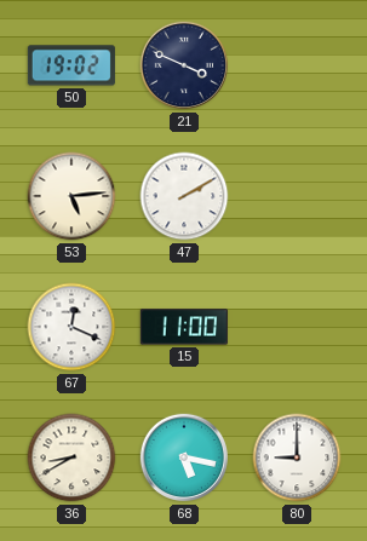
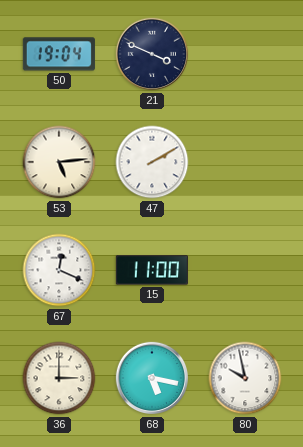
50: 19:02 -> 19:04 (59, 54)
36: 8:40 -> 3:00 (59, 378)
80: 9:00 -> 9:58 (245, 378)
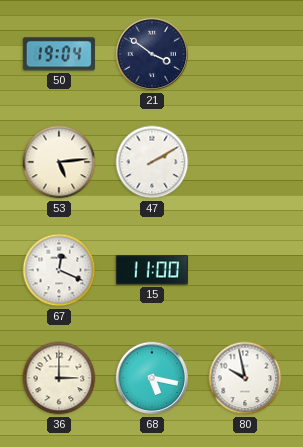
21: 3:49 -> 3:51 (152, 54)
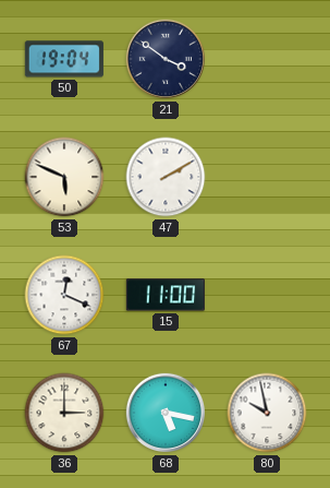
53: 5:14 -> 5:49 (64, 177)
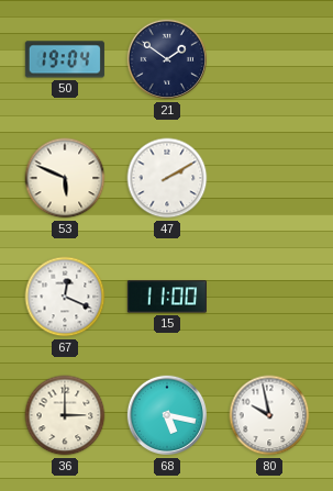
21: 3:51 -> 1:51 (167, 59)
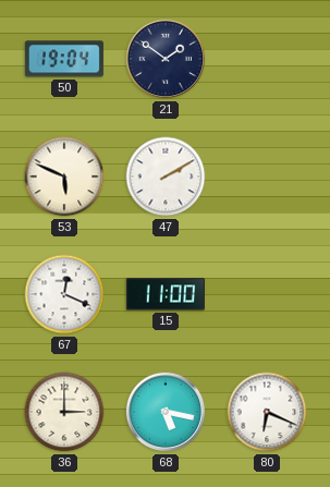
80: 9:58 -> 6:19 (267, 412)
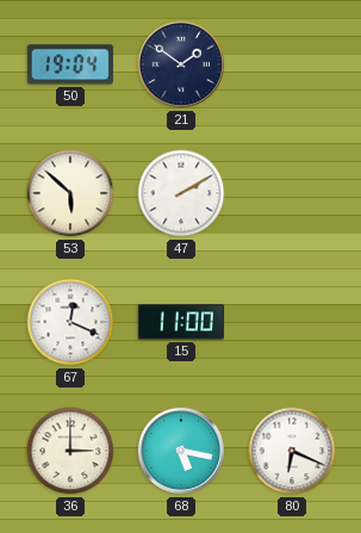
53: 5:49 -> 5:52 (70, 193)
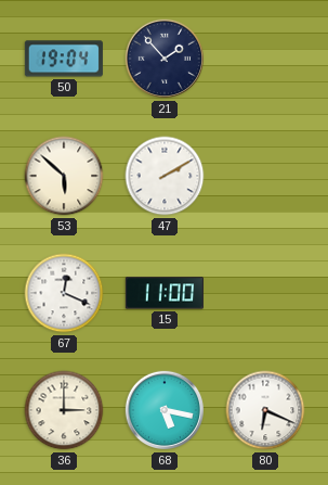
21: 1:51 -> 1:53 (165, 59)
